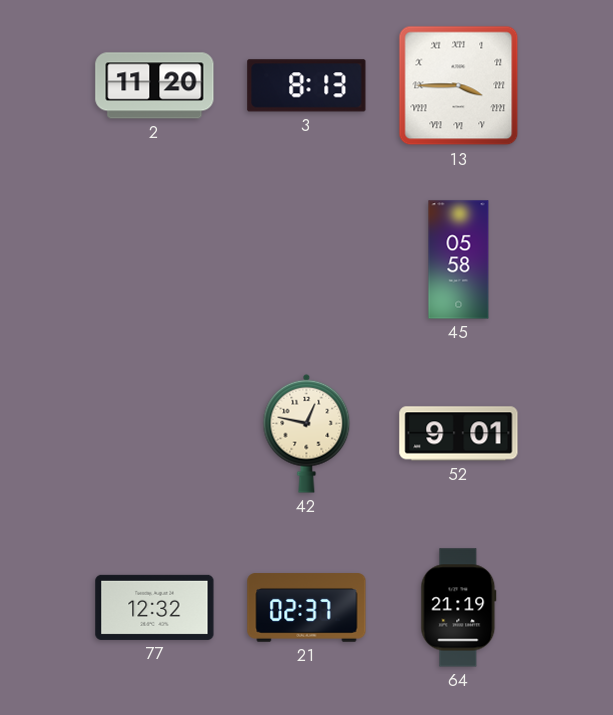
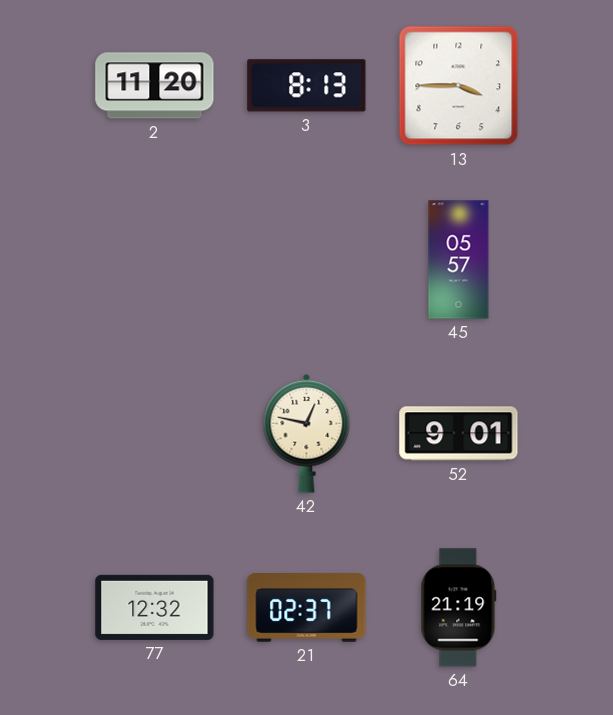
13 numerals: Roman -> Arabic (459, 86)
45: 05:58 -> 05:57 (459, 260)
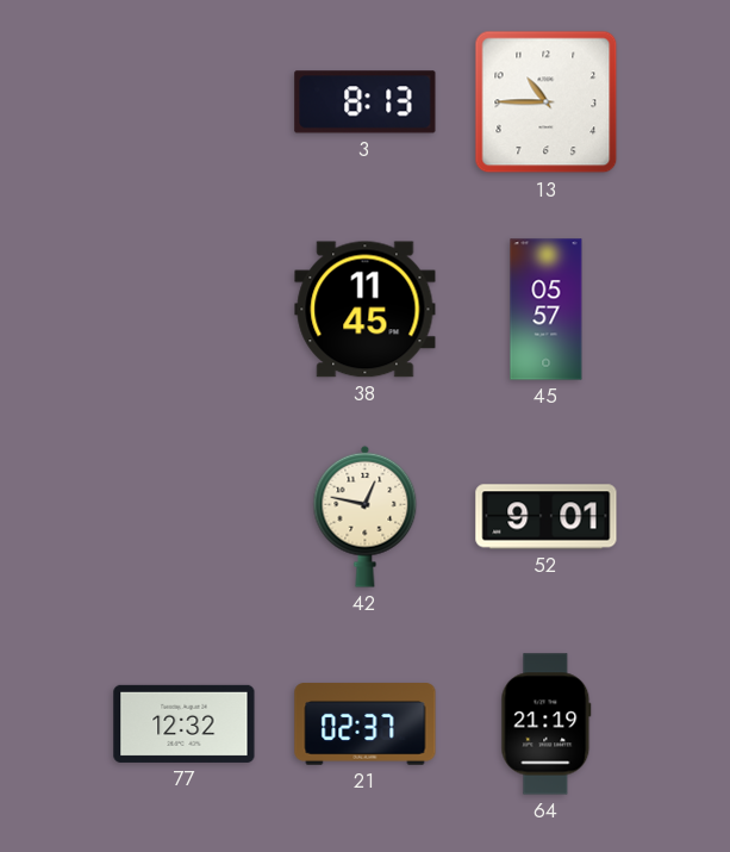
2: 11:20 -> none (155, 86)
13: 3:45 -> 10:45 (547, 102)
38: none -> 11:45 (366, 310)
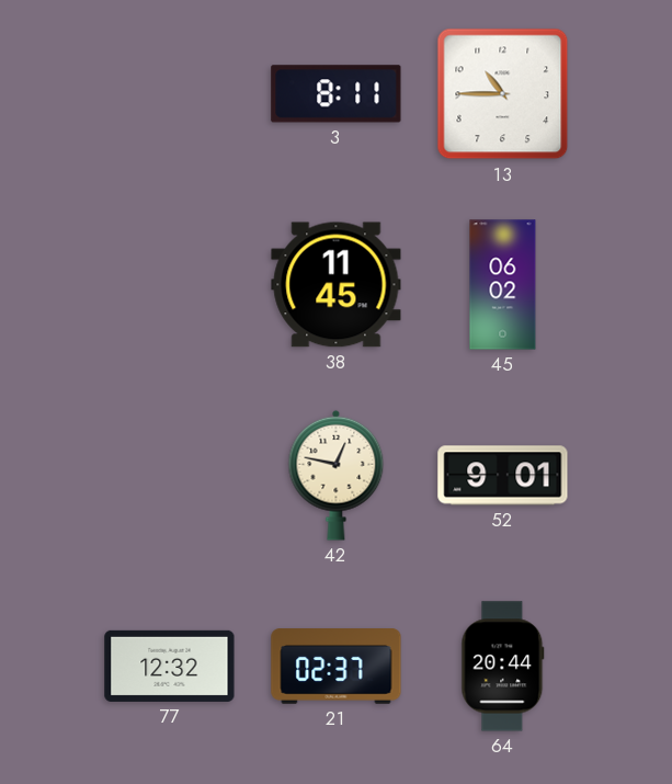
3: 8:13 -> 8:11 (337, 94)
45: 05:57 -> 06:02 (503, 285)
64: 21:19 -> 20:44 (503, 667)
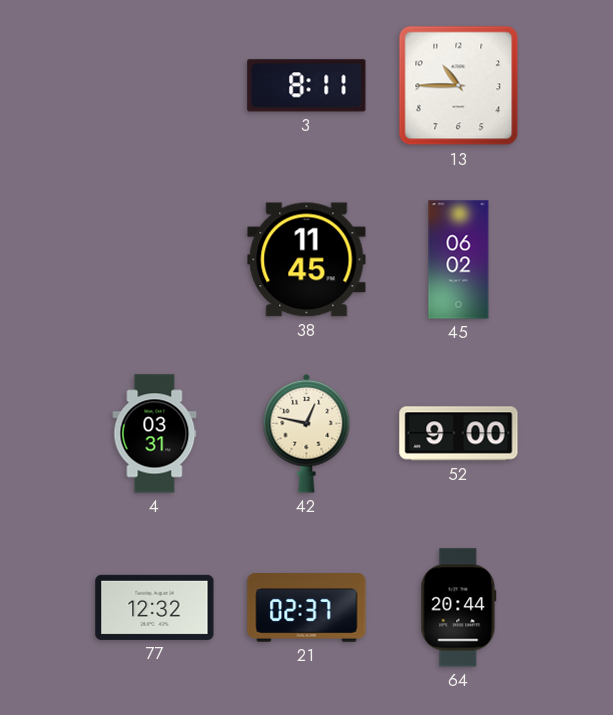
4: none -> 03:31 (155, 434)
52: 9:01 -> 9:00 (459, 434)
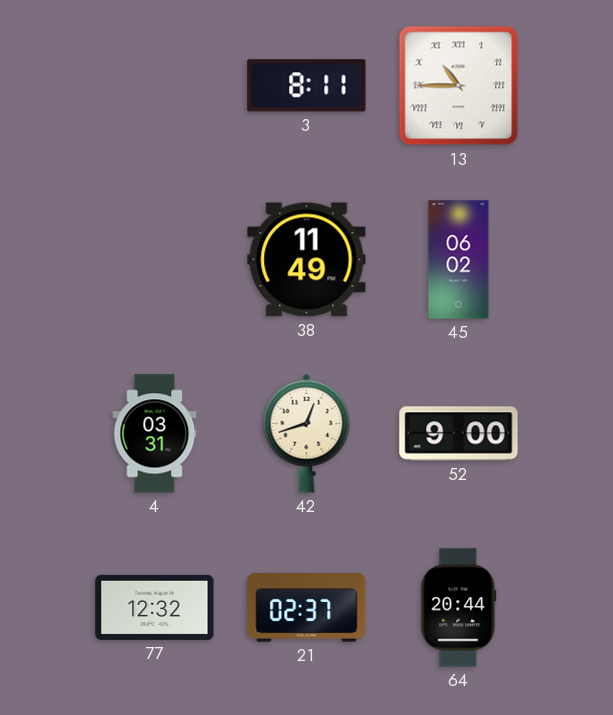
13 numerals: Arabic -> Roman (459, 86)
38: 11:45 -> 11:49 (307, 260)
42: 12:47 -> 12:42 (307, 433)
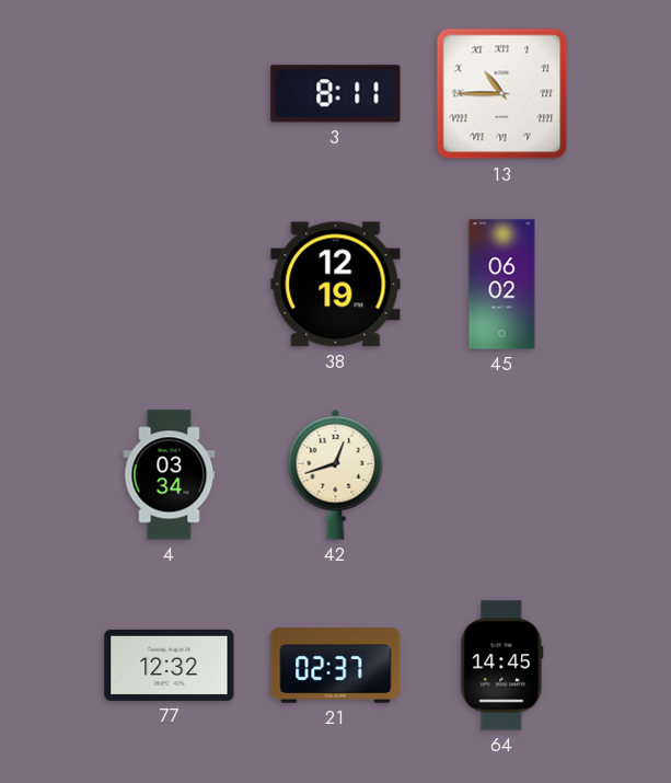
38: 11:49 -> 12:19 (336, 285)
4: 03:31 -> 03:34 (170, 475)
52: 9:00 -> none (459, 434)
64: 20:44 -> 14:45 (502, 666)
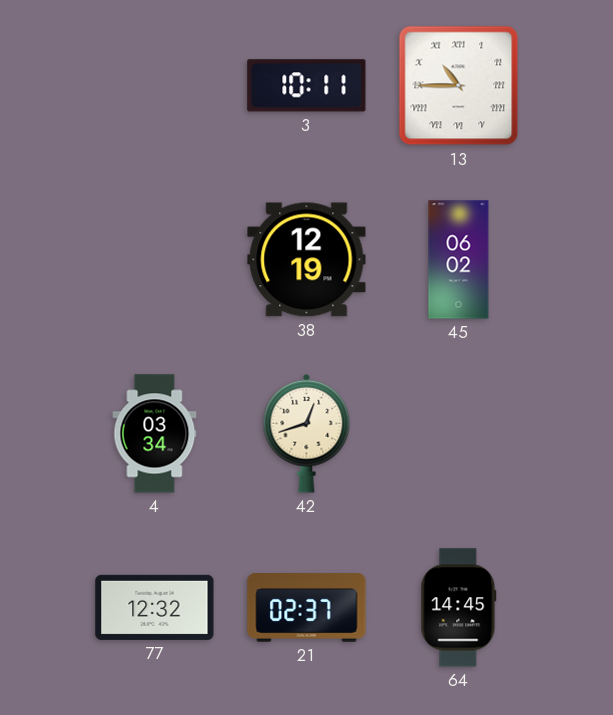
3: 8:11 -> 10:11 (307, 86)
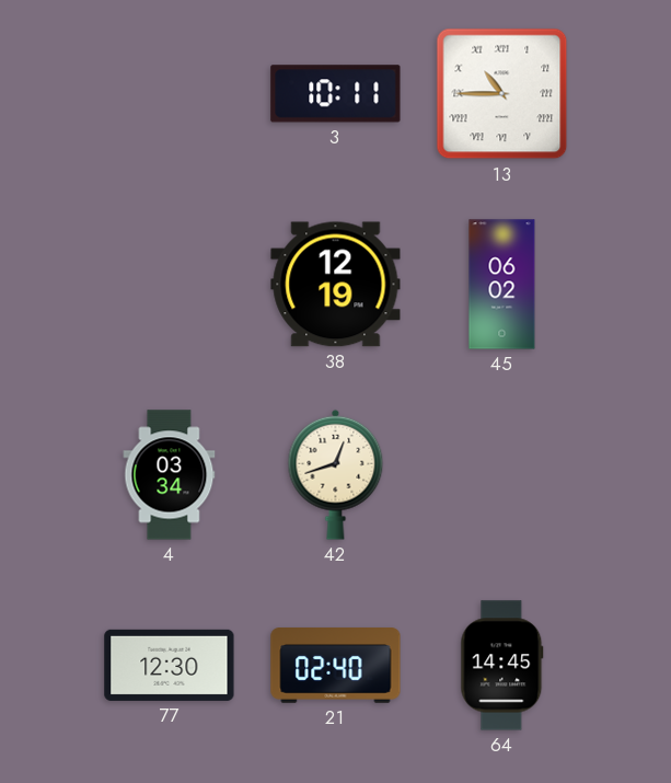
77: 12:32 -> 12:30 (170, 665)
21: 02:37 -> 02:40 (336, 666)
